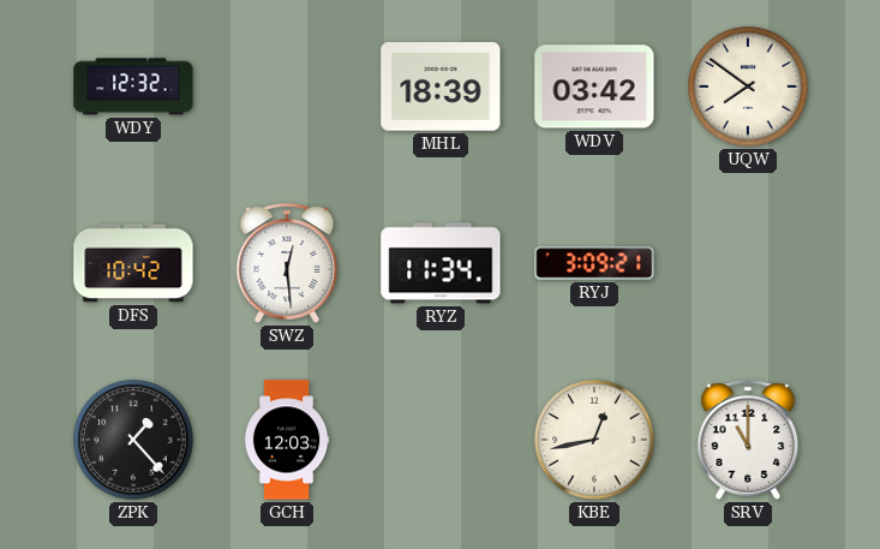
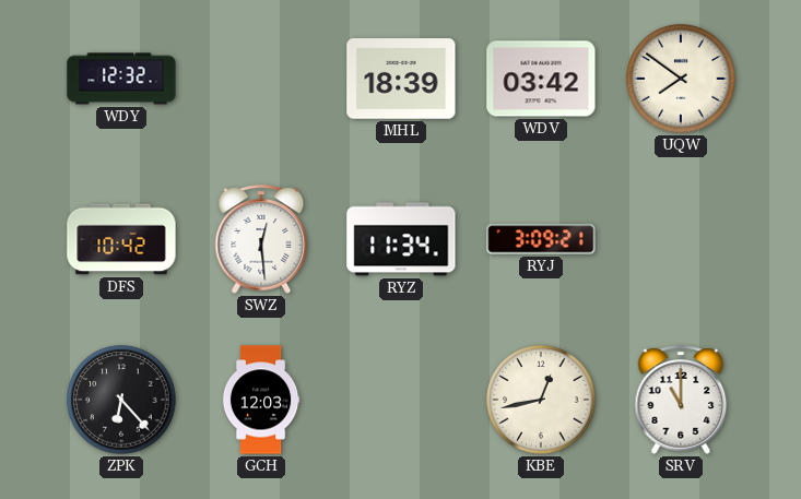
ZPK: 1:23 -> 6:23 (121, 400)
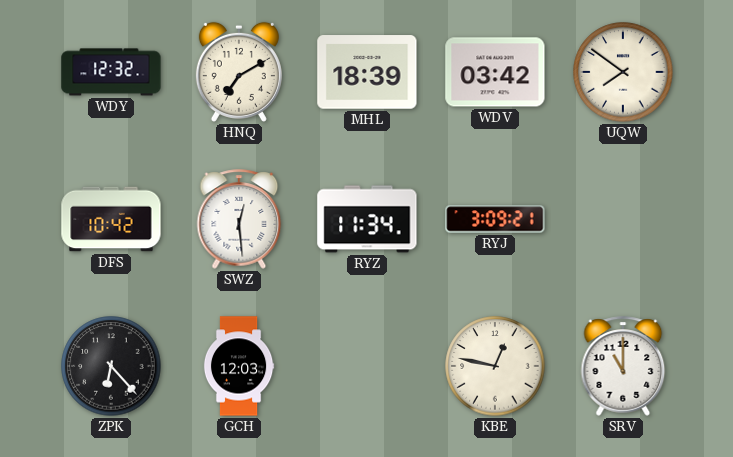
HNQ: none -> 7:10 (239, 72)
KBE: 12:43 -> 12:47 (495, 366)
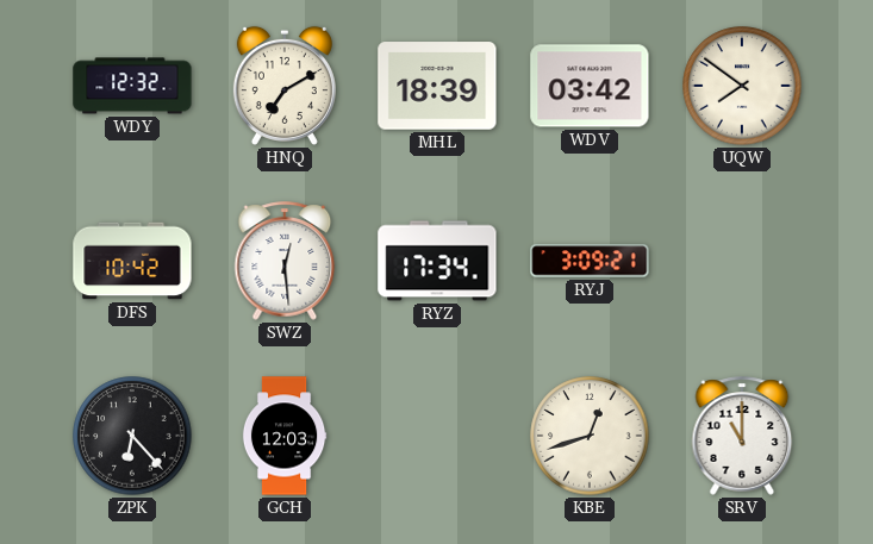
RYZ: 11:34 -> 17:34 (437, 261)
KBE: 12:47 -> 12:42 (590, 436)
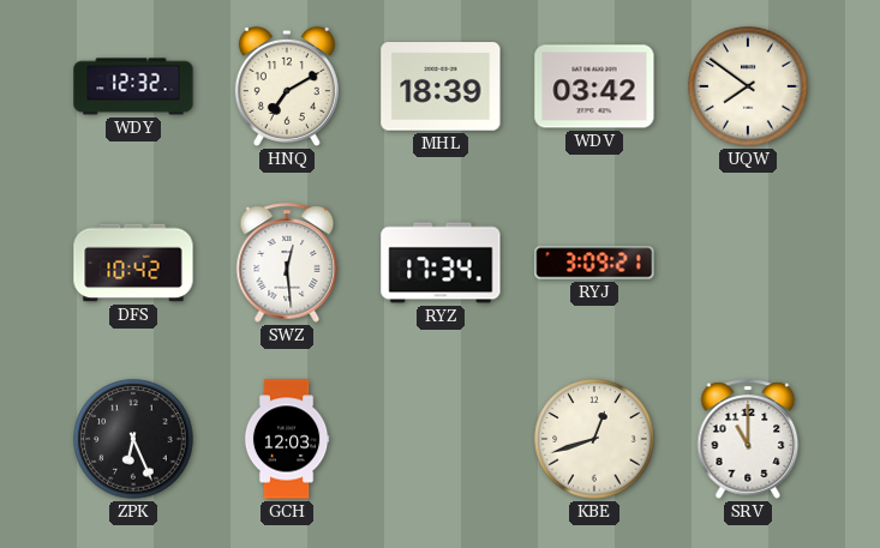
ZPK: 6:23 -> 6:26 (133, 439)
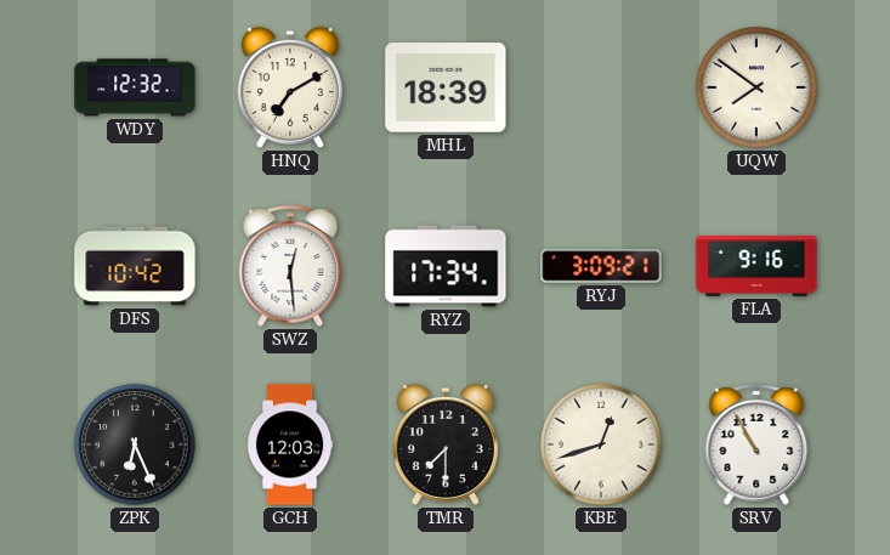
WDV: 03:42 -> none (594, 86)
FLA: none -> 9:16 (756, 266)
TMR: none -> 7:30 (446, 444)
SRV: 11:00 -> 10:55 (756, 444)
